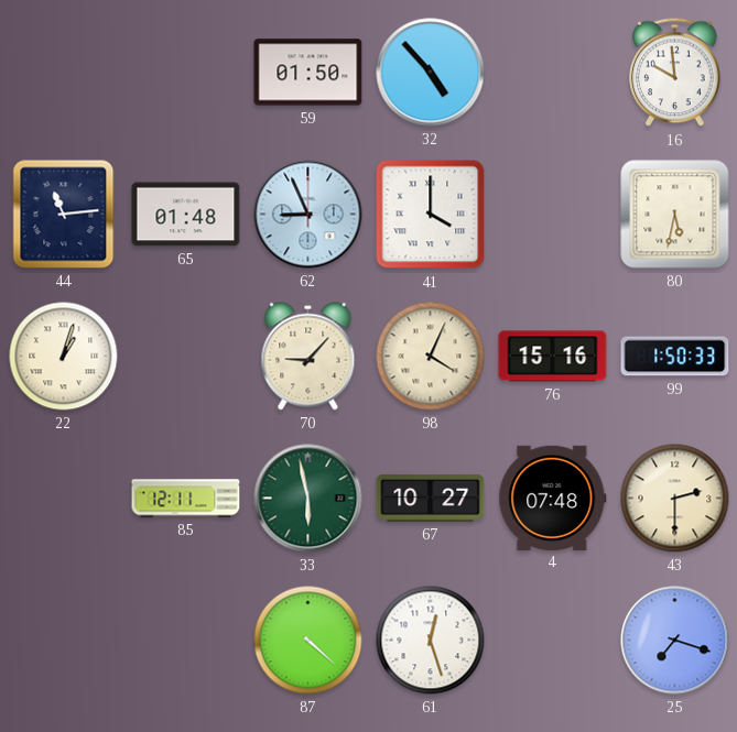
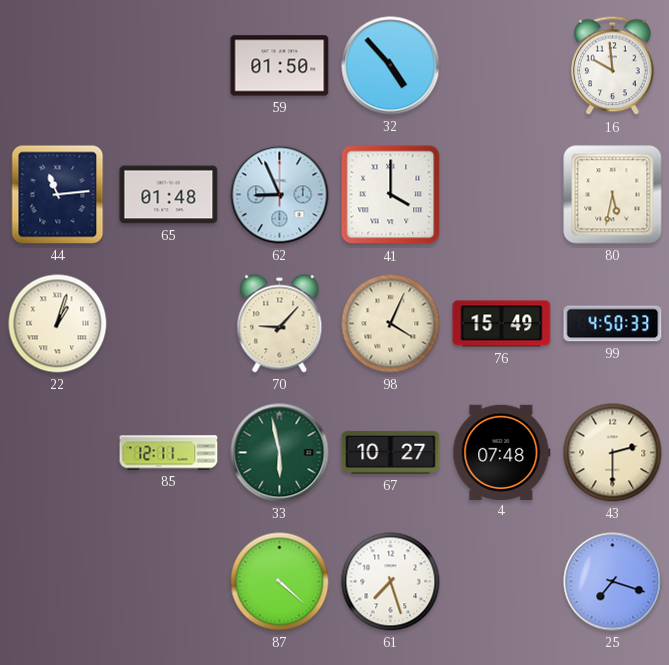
76: 15:16 -> 15:49 (502, 324)
99: 1:50 -> 4:50 (613, 324)
61: 12:27 -> 7:27 (391, 582)
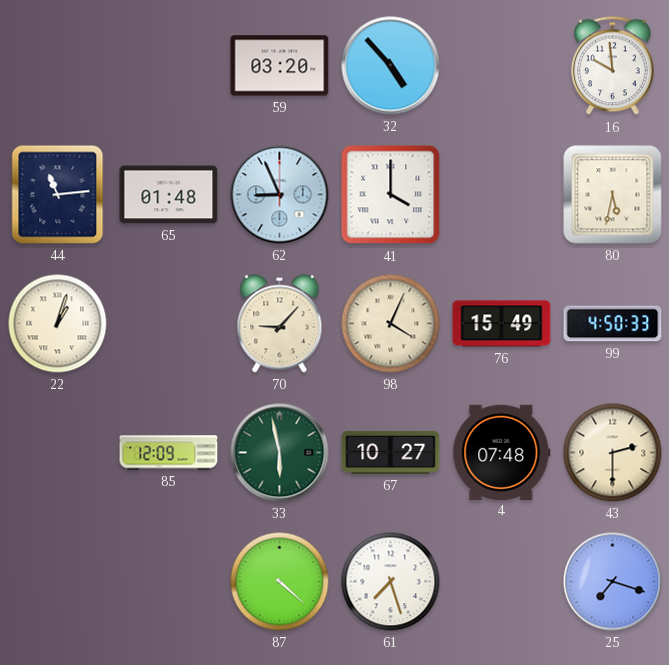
59: 01:50 -> 03:20 (280, 66)
85: 12:11 -> 12:09 (169, 453)
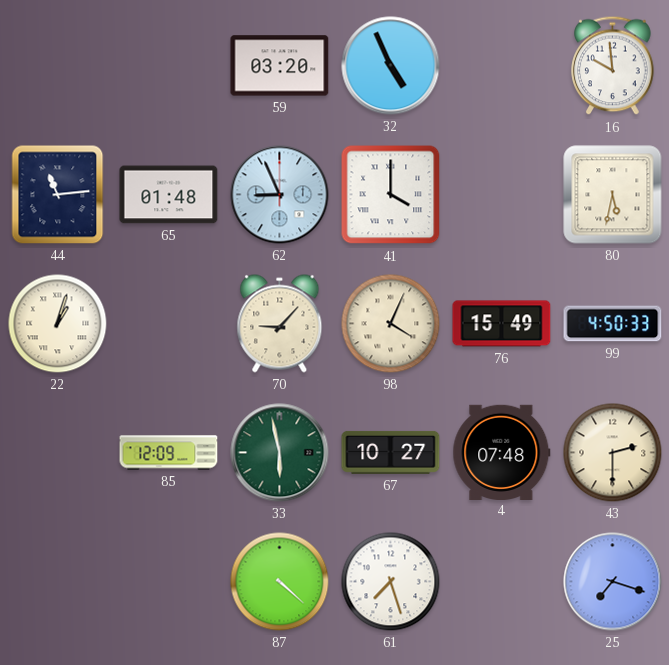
32: 4:53 -> 4:56 (391, 66)
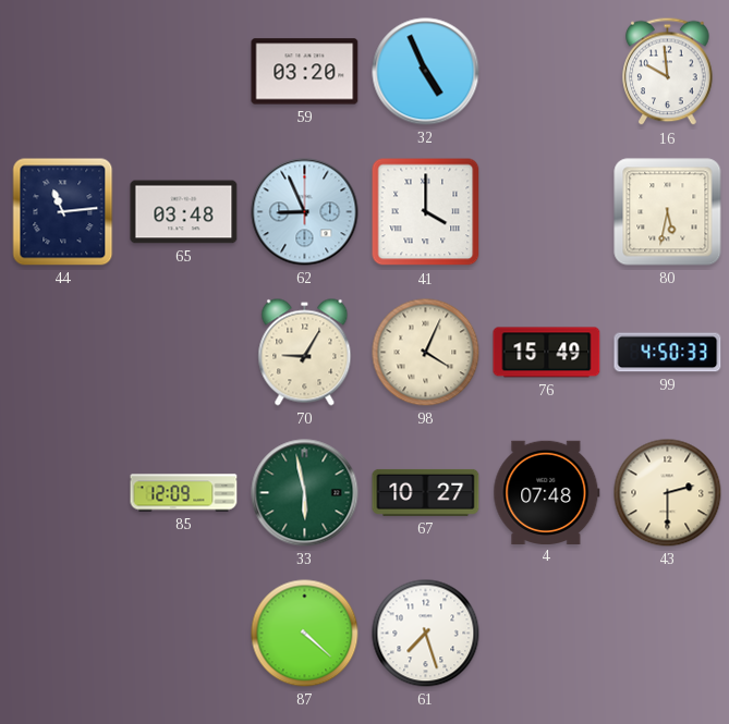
65: 01:48 -> 03:48 (184, 212)
22: 1:03 -> none (58, 324)
70: 9:07 -> 9:05 (305, 353)
25: 7:18 -> none (613, 582)
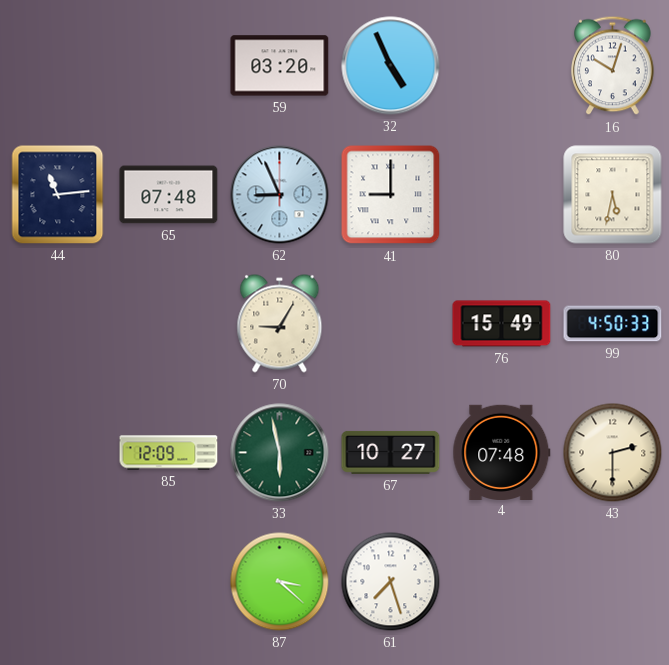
16: 9:59 -> 10:03 (613, 66)
65: 03:48 -> 07:48 (169, 195)
41: 4:00 -> 9:00 (391, 195)
98: 4:04 -> none (426, 353)
87: 4:22 -> 3:22 (280, 582)
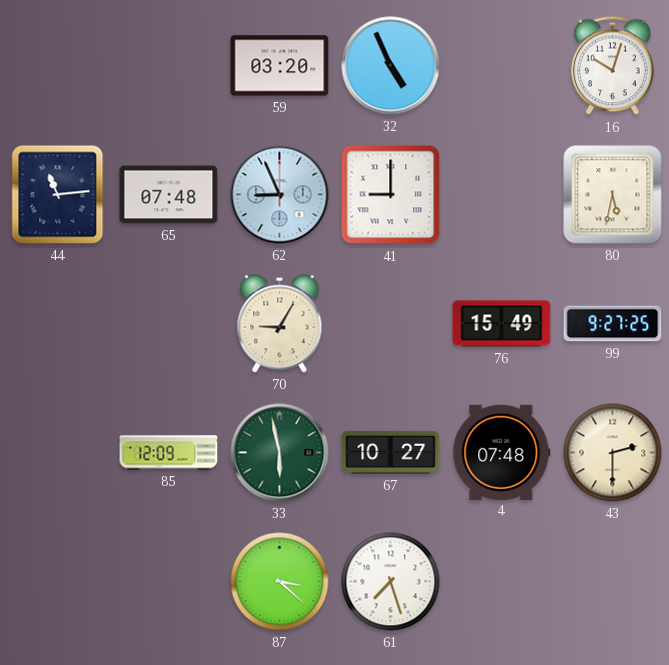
99: 4:50 -> 9:27 (613, 324)
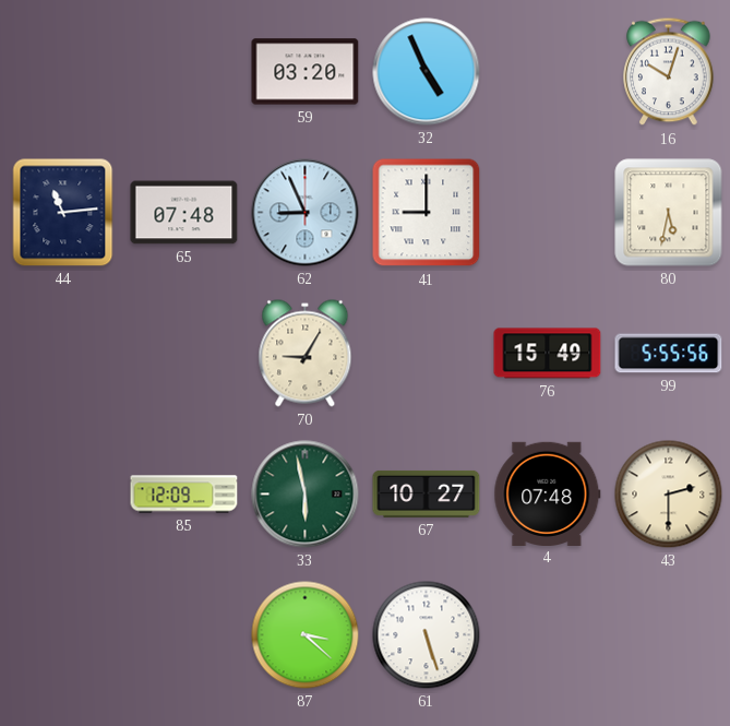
99: 9:27 -> 5:55 (669, 354)
61: 7:27 -> 5:27 (427, 635)
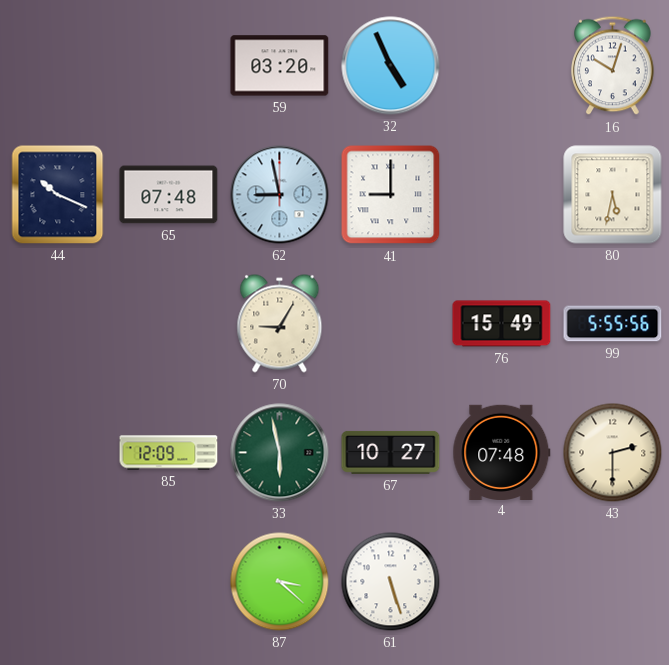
44: 11:14 -> 10:19 (58, 195)
62: 8:56 -> 8:58 (280, 195)
